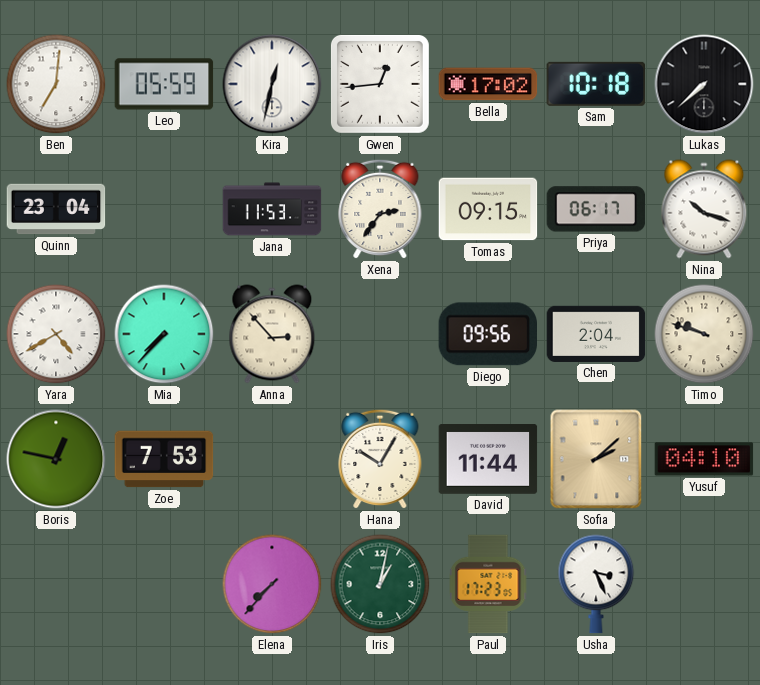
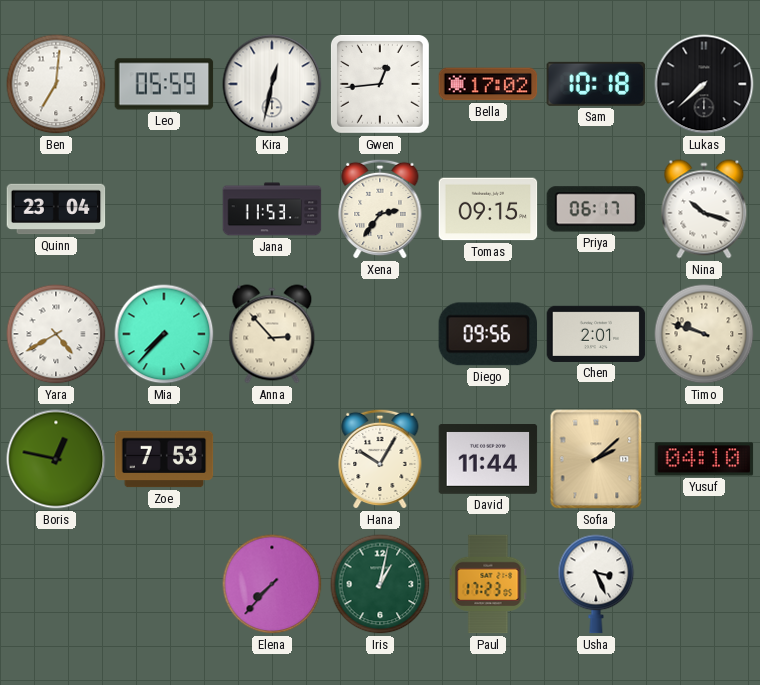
Chen: 2:04 -> 2:01 (596, 334)
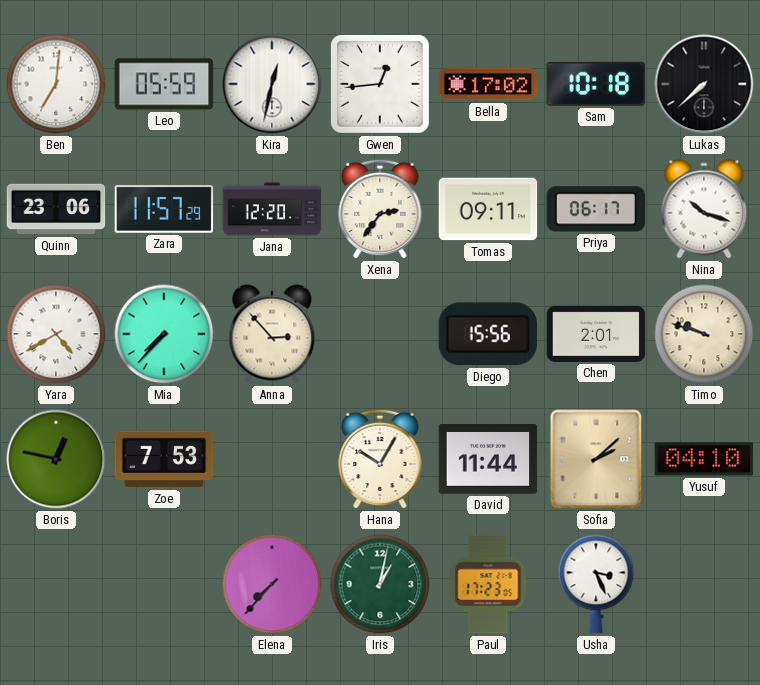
Quinn: 23:04 -> 23:06 (56, 209)
Zara: none -> 11:57 (164, 210)
Jana: 11:53 -> 12:20 (272, 209)
Tomas: 09:15 -> 09:11 (488, 209)
Diego: 09:56 -> 15:56 (487, 334)
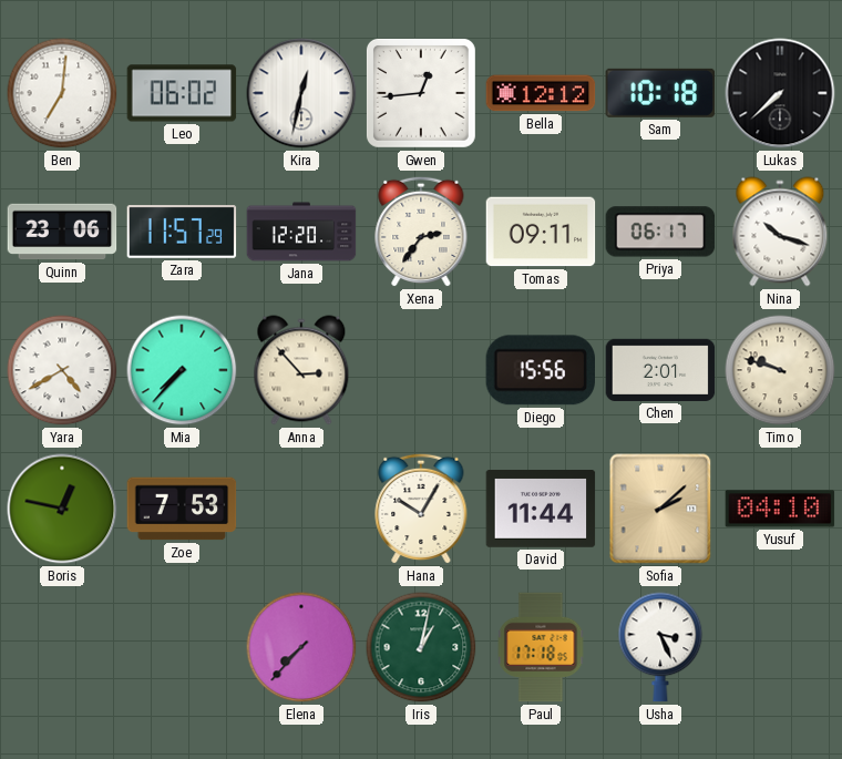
Leo: 05:59 -> 06:02 (182, 93)
Bella: 17:02 -> 12:12 (541, 93)
Paul: 17:23 -> 17:18 (541, 647)
